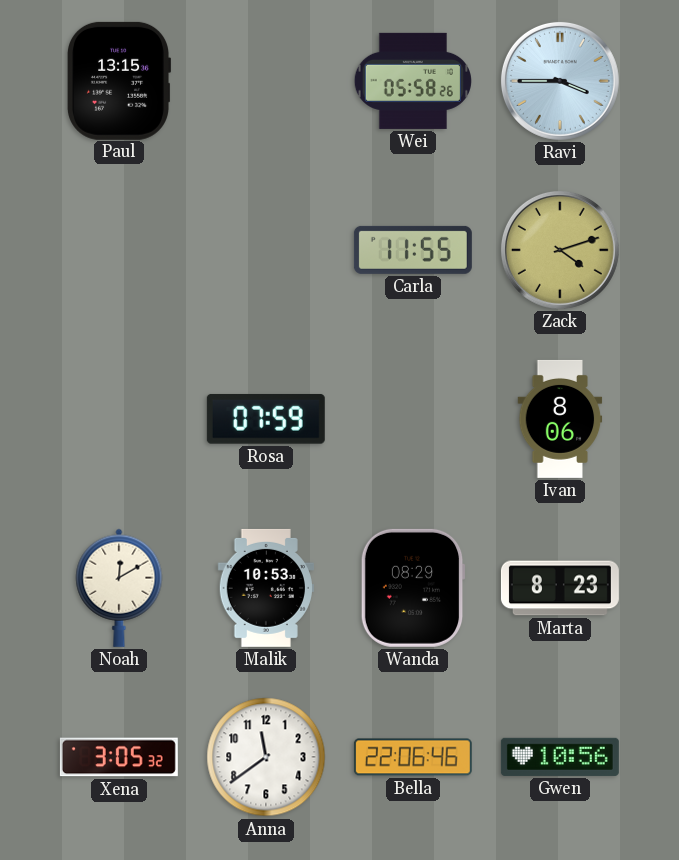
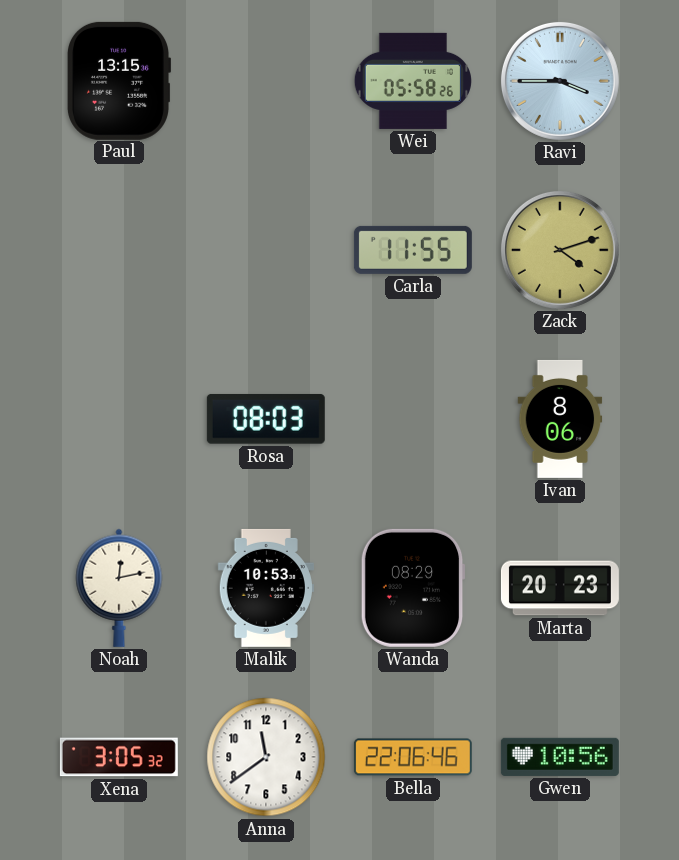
Rosa: 07:59 -> 08:03 (266, 419)
Noah: 12:10 -> 12:13 (119, 588)
Marta: 8:23 -> 20:23 (560, 588)
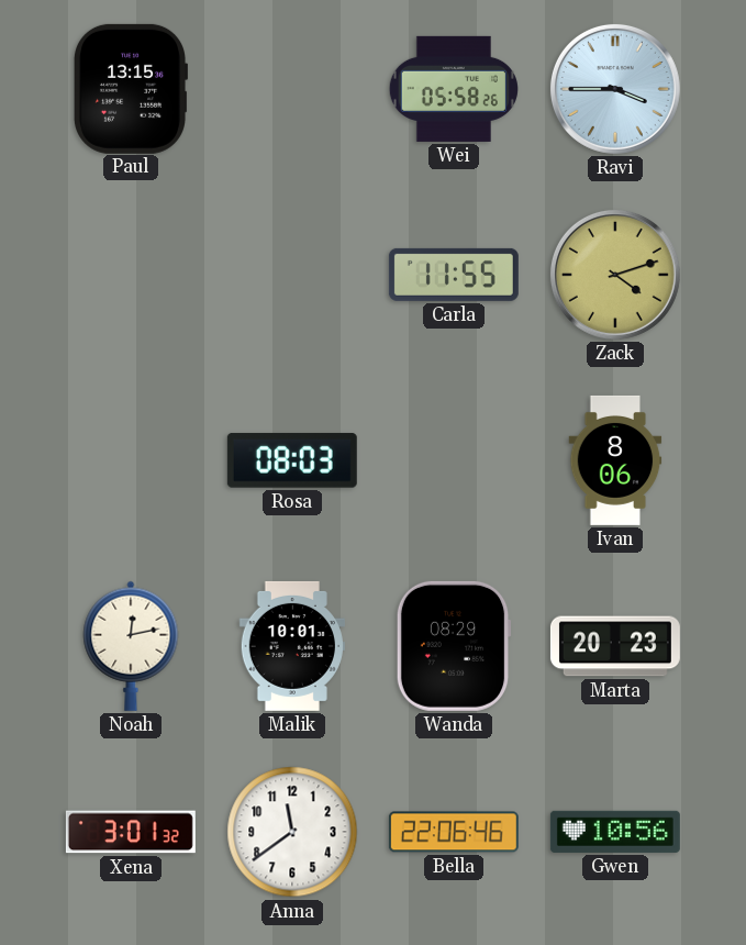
Malik: 10:53 -> 10:01 (292, 646)
Xena: 3:05 -> 3:01 (131, 832)
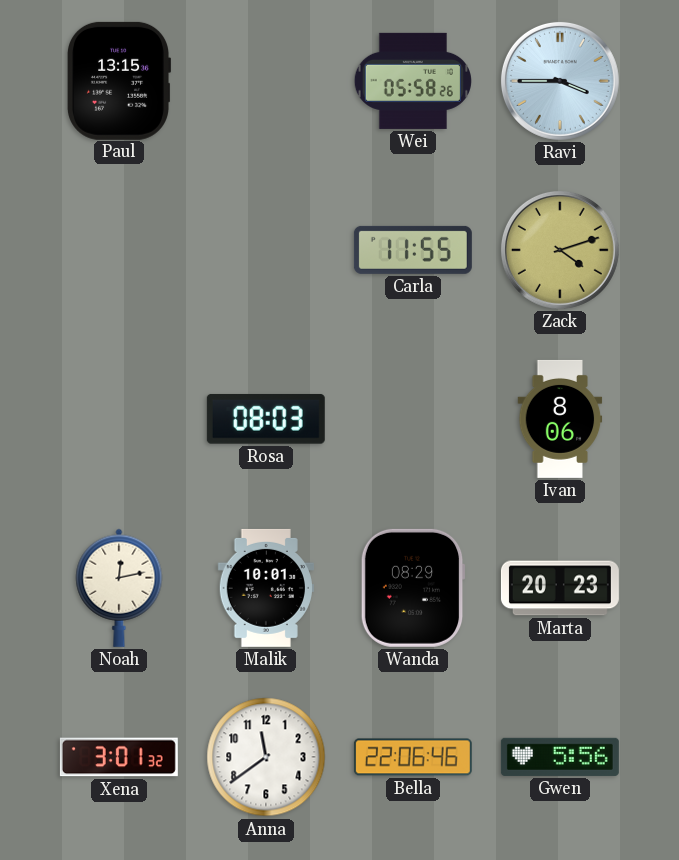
Gwen: 10:56 -> 5:56 (560, 757)
